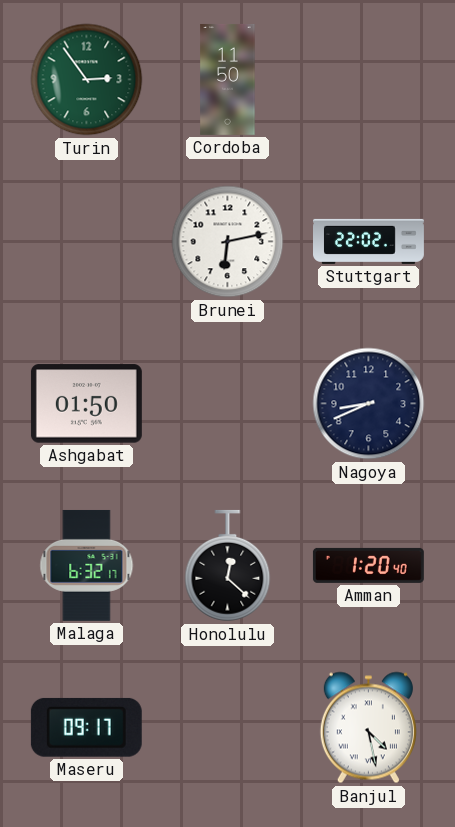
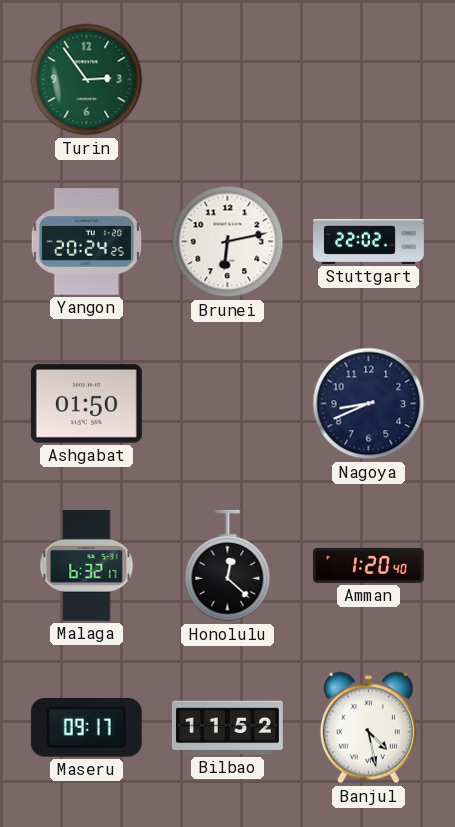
Cordoba: 11:50 -> none (228, 79)
Yangon: none -> 20:24 (86, 242)
Bilbao: none -> 11:52 (227, 728)
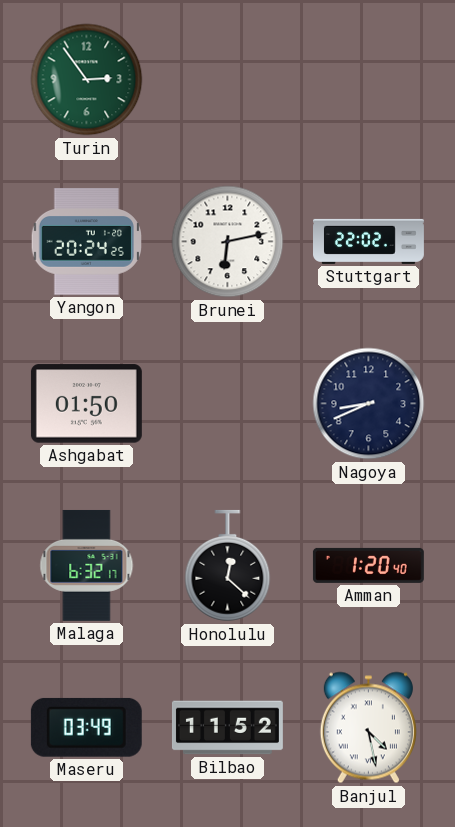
Maseru: 09:17 -> 03:49 (86, 727)
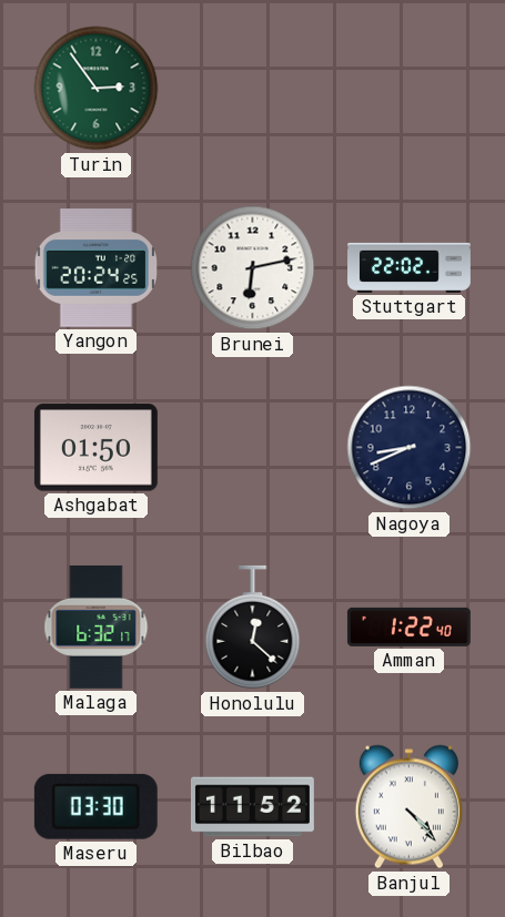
Amman: 1:20 -> 1:22 (408, 626)
Maseru: 03:49 -> 03:30 (95, 806)
Banjul: 4:28 -> 4:23 (408, 807)
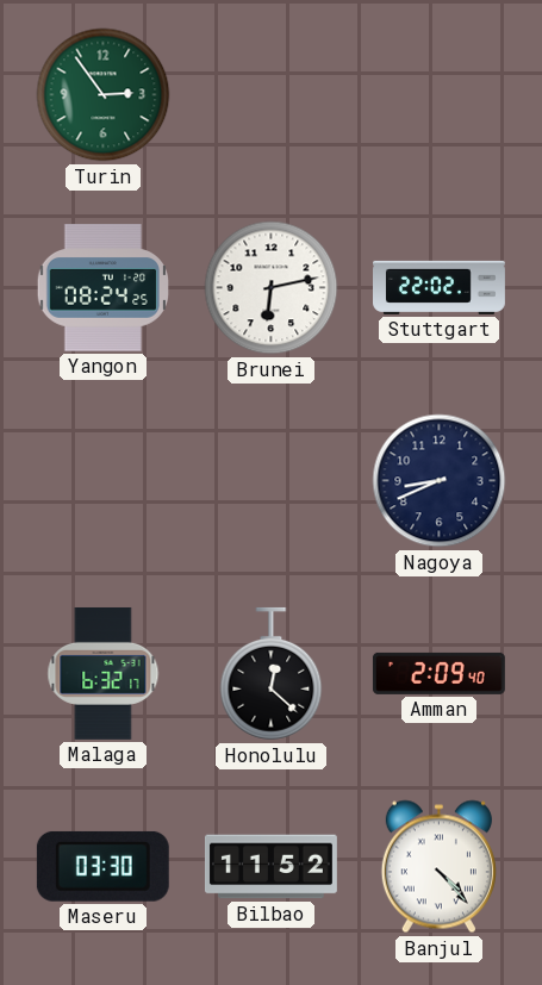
Yangon: 20:24 -> 08:24 (102, 288)
Ashgabat: 01:50 -> none (95, 448)
Amman: 1:22 -> 2:09 (438, 673)
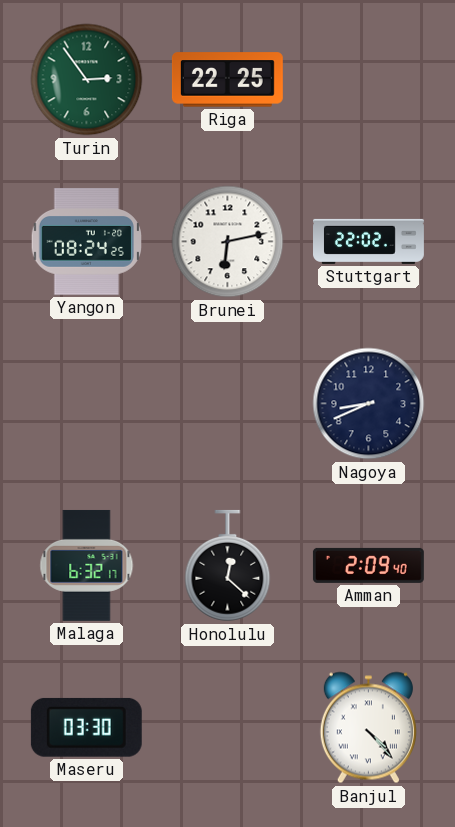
Riga: none -> 22:25 (227, 80)
Bilbao: 11:52 -> none (270, 867)
